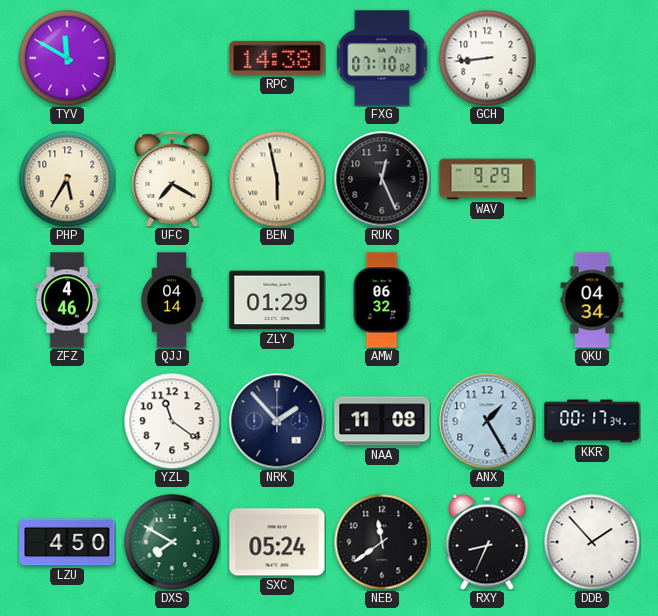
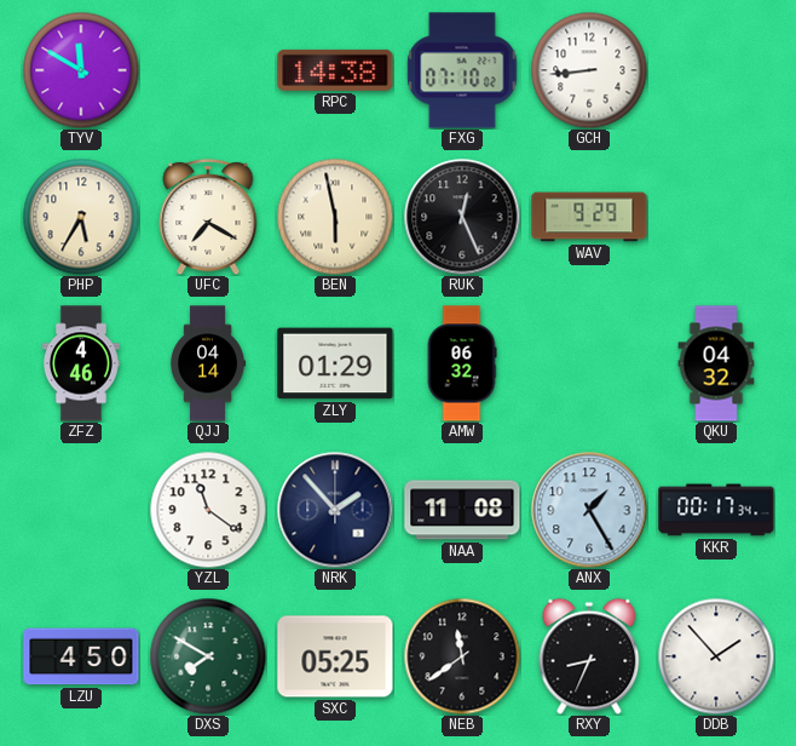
QKU: 04:34 -> 04:32 (716, 363)
SXC: 05:24 -> 05:25 (335, 656)
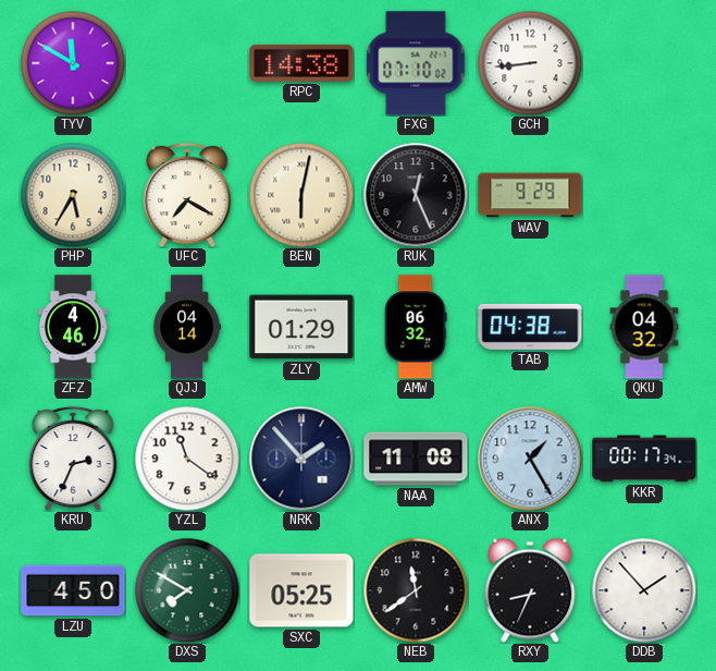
BEN: 5:58 -> 6:02 (301, 195)
TAB: none -> 04:38 (530, 327)
KRU: none -> 2:34 (73, 459)
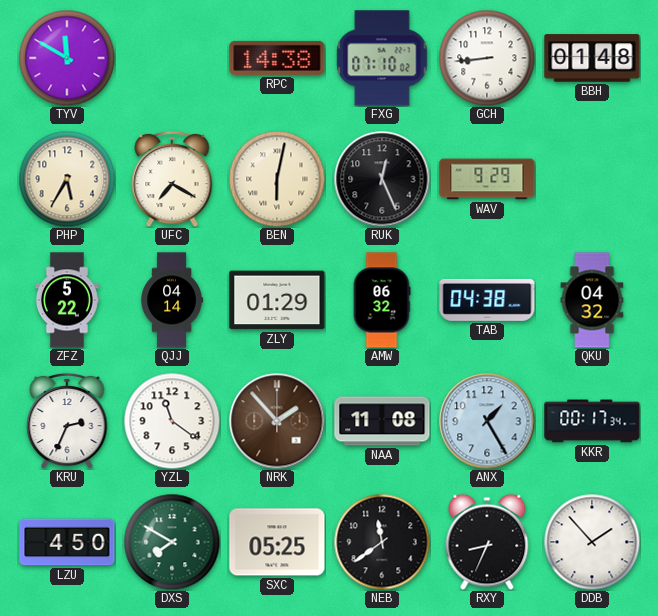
BBH: none -> 01:48 (592, 58)
ZFZ: 4:46 -> 5:22 (67, 300)
NRK dial: navy -> brown (277, 421)
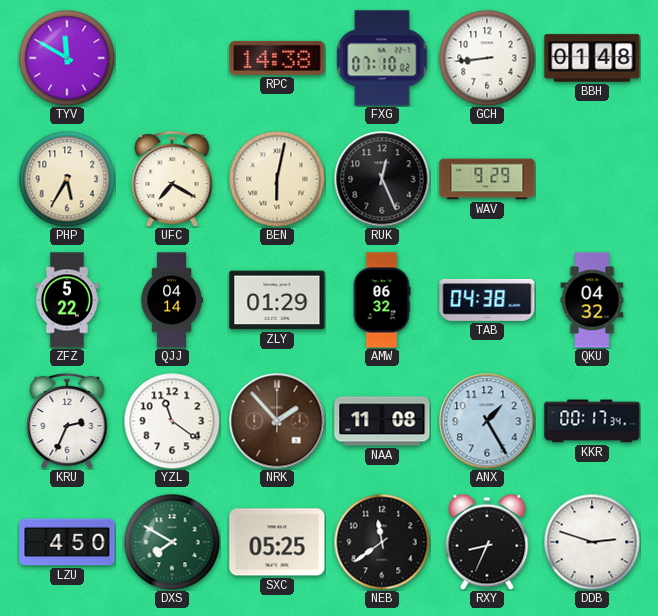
DDB: 1:53 -> 2:48 (592, 542)
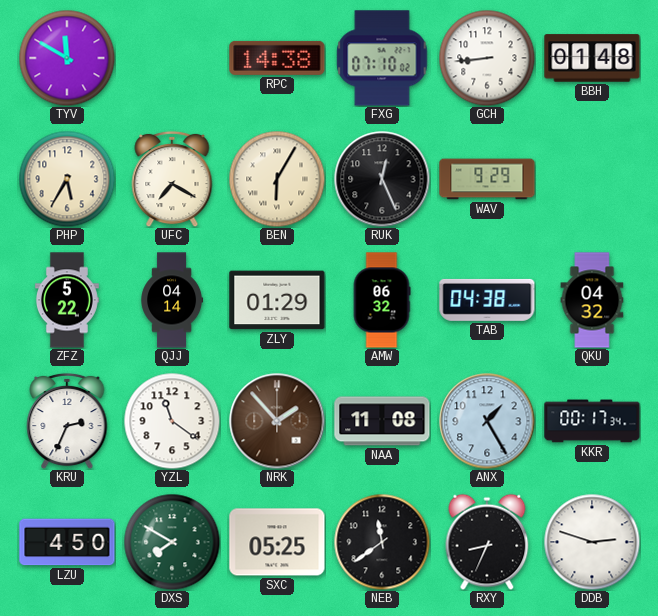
BEN: 6:02 -> 6:05 (277, 179)
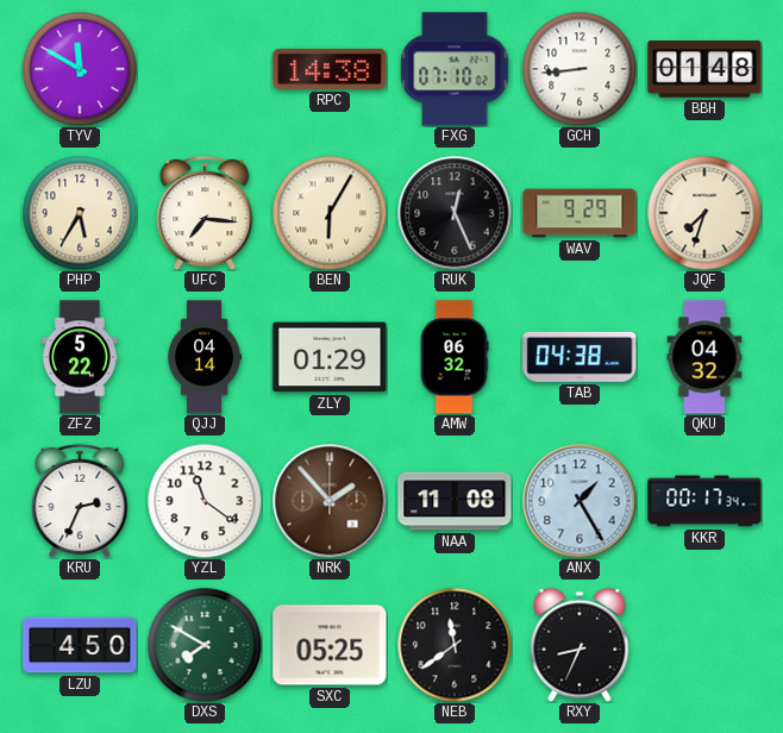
UFC: 7:20 -> 7:16 (205, 213)
JQF: none -> 7:33 (704, 213)
DDB: 2:48 -> none (592, 542)
